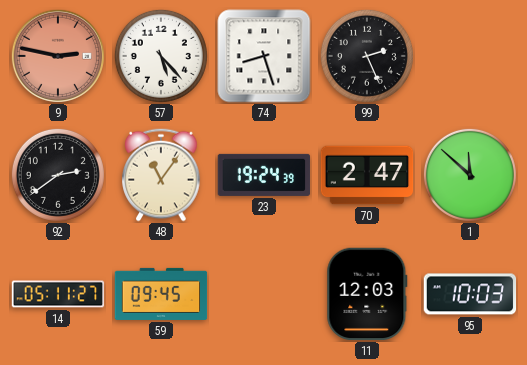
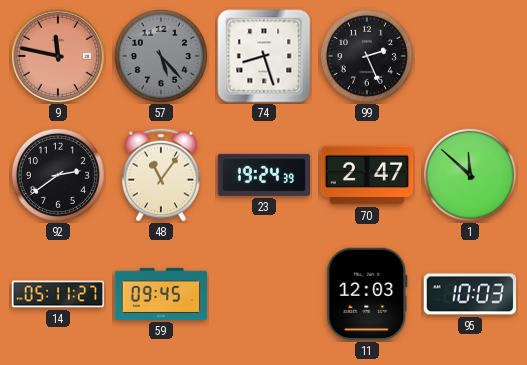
9: 2:47 -> 11:47 (58, 56)
57 dial: white -> grey (161, 56)
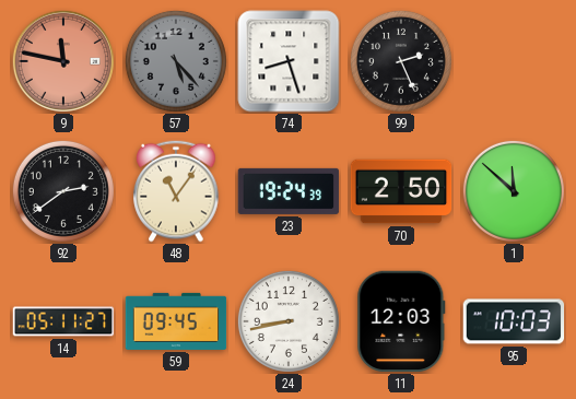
70: 2:47 -> 2:50 (401, 191)
24: none -> 8:43 (289, 321)
